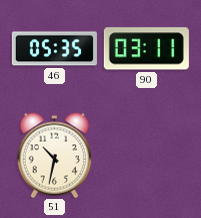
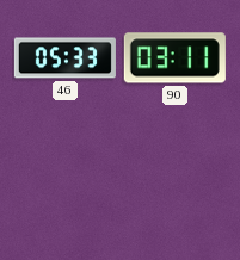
46: 05:35 -> 05:33 (64, 58)
51: 10:32 -> none (55, 155)
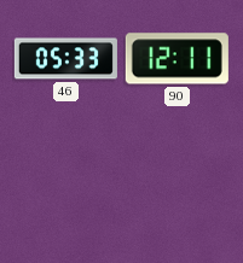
90: 03:11 -> 12:11 (177, 59)
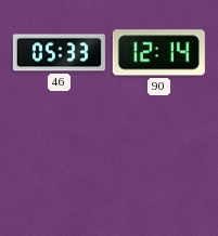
90: 12:11 -> 12:14 (158, 53)
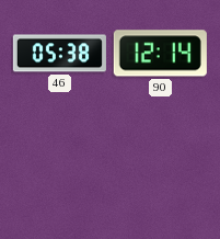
46: 05:33 -> 05:38 (59, 54)
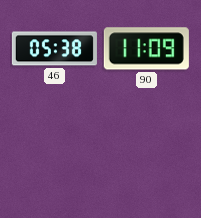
90: 12:14 -> 11:09 (146, 49)
